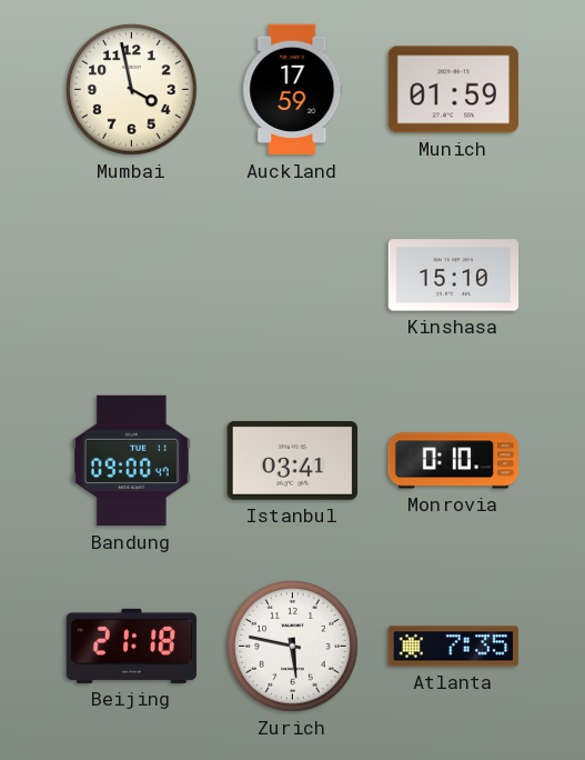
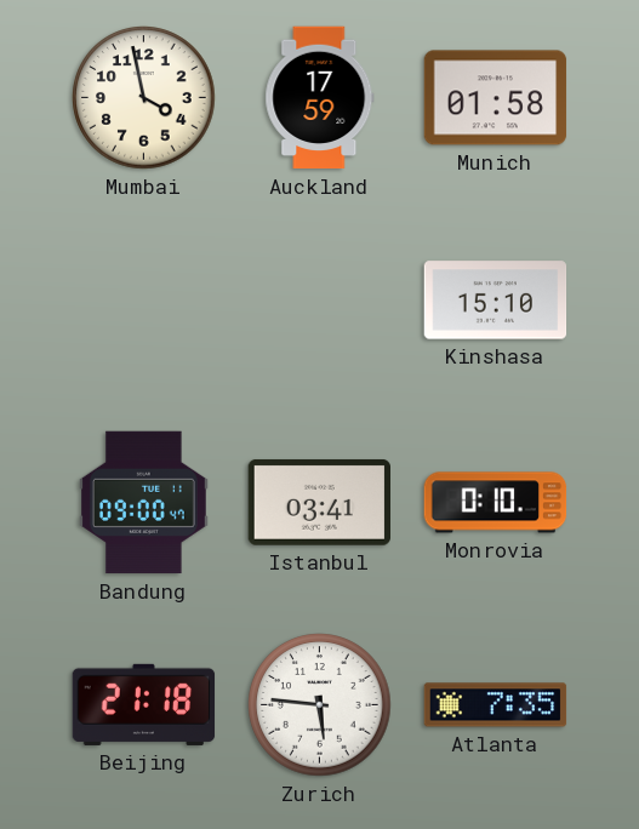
Munich: 01:59 -> 01:58 (496, 98)
Zurich: 5:47 -> 5:46 (320, 705)
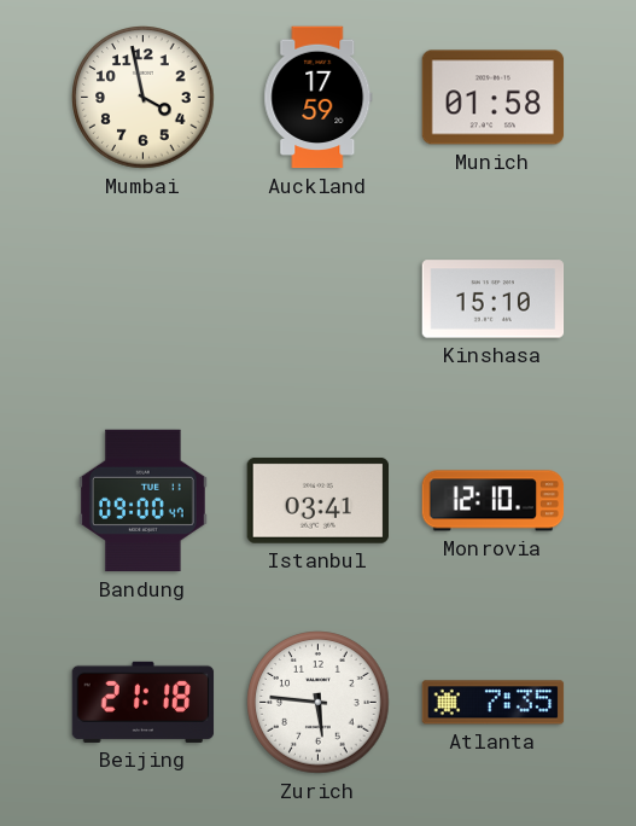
Monrovia: 0:10 -> 12:10 (494, 501)
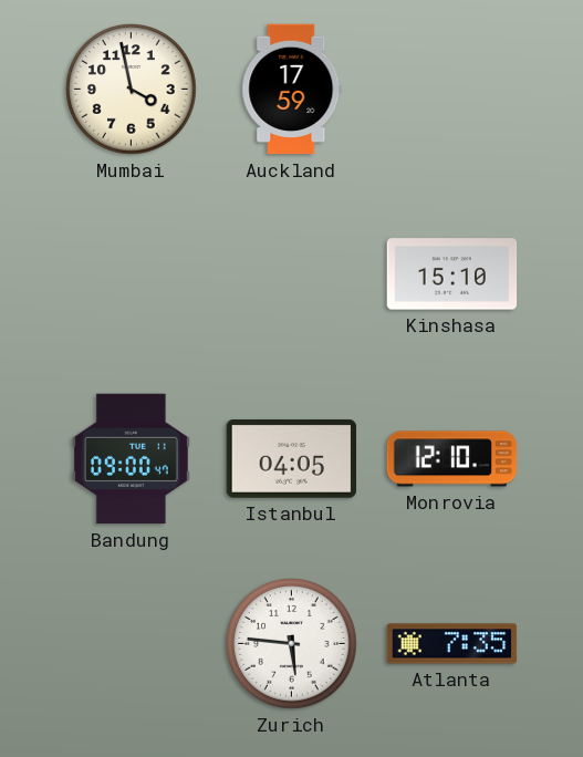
Munich: 01:58 -> none (494, 98)
Istanbul: 03:41 -> 04:05 (291, 458)
Beijing: 21:18 -> none (144, 702)
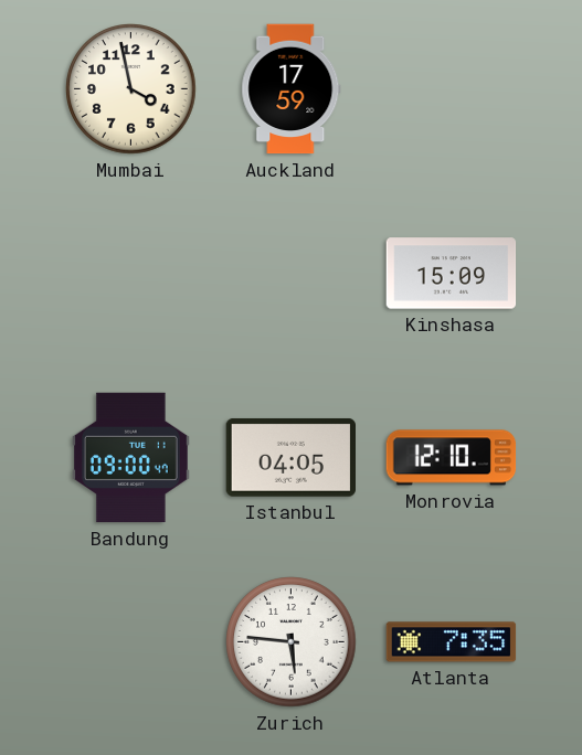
Kinshasa: 15:10 -> 15:09 (452, 274)
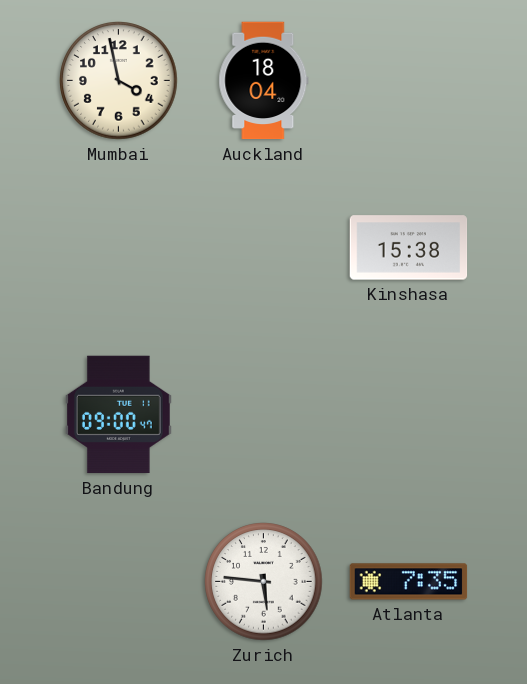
Auckland: 17:59 -> 18:04 (264, 81)
Kinshasa: 15:09 -> 15:38 (409, 248)
Istanbul: 04:05 -> none (290, 457)
Monrovia: 12:10 -> none (452, 458)
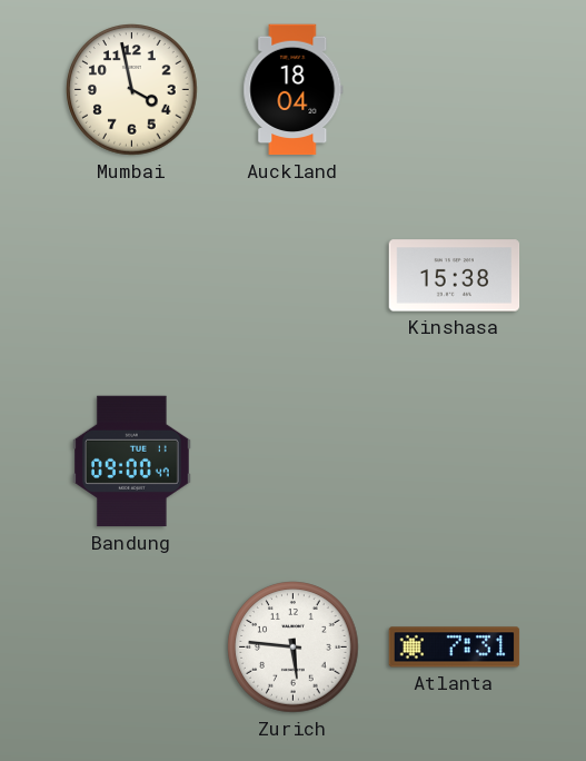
Atlanta: 7:35 -> 7:31 (455, 648)
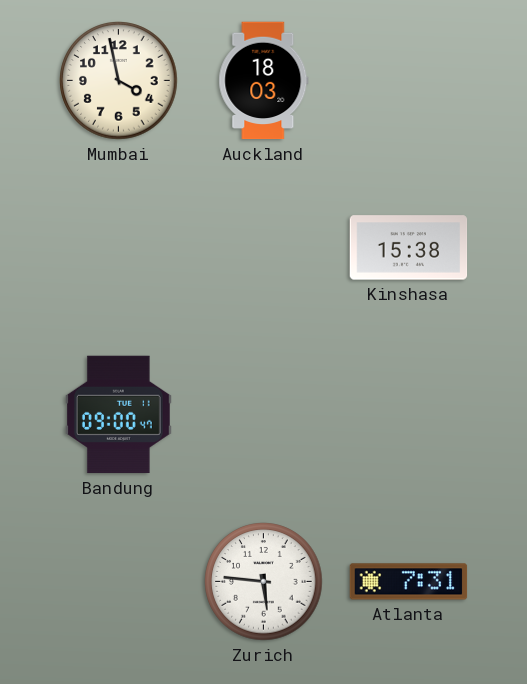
Auckland: 18:04 -> 18:03 (264, 81)
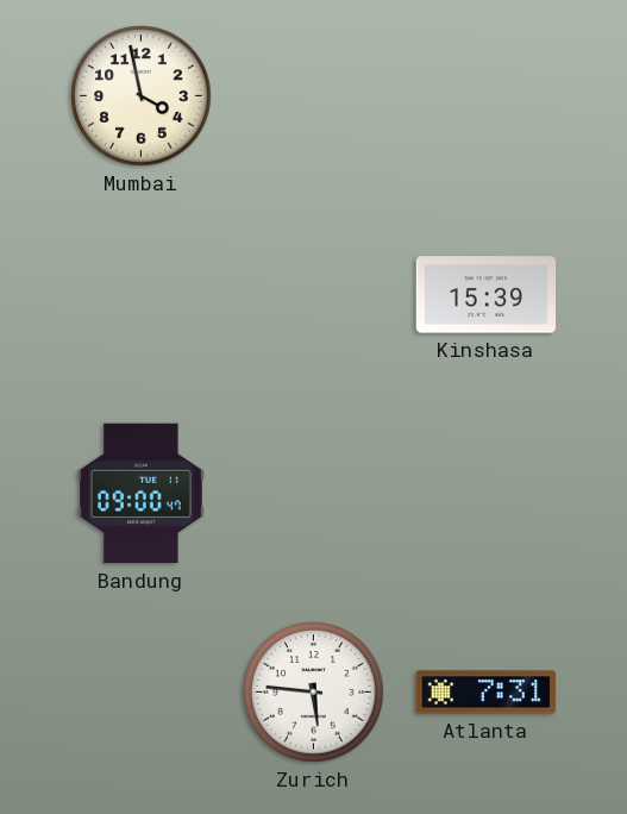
Auckland: 18:03 -> none (264, 81)
Kinshasa: 15:38 -> 15:39 (487, 295)
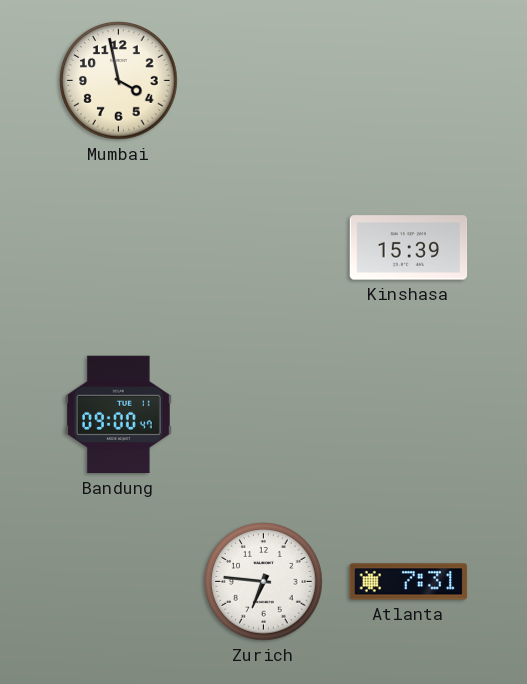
Zurich: 5:46 -> 6:46 (264, 582)
